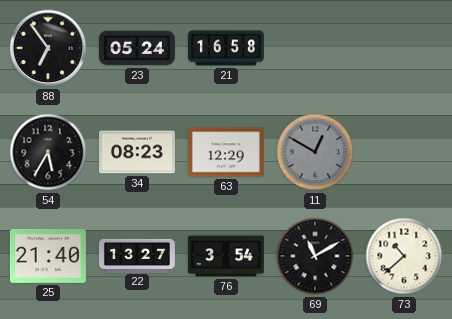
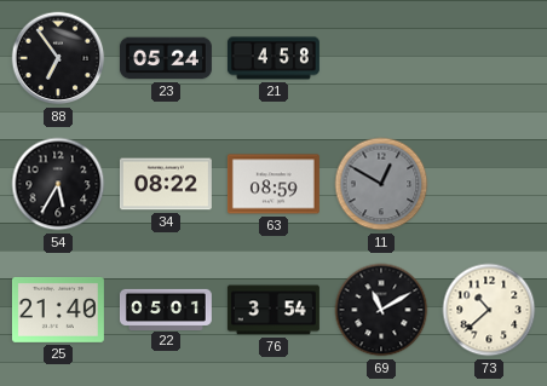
21: 16:58 -> 4:58 (273, 58)
34: 08:23 -> 08:22 (166, 184)
63: 12:29 -> 08:59 (273, 184)
22: 13:27 -> 05:01 (166, 309)
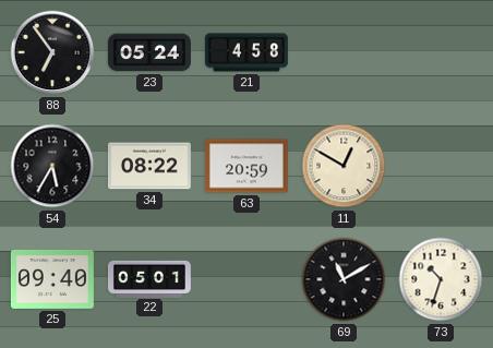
63: 08:59 -> 20:59 (246, 166)
11 dial: grey -> cream (344, 166)
25: 21:40 -> 09:40 (52, 279)
76: 3:54 -> none (273, 310)
73: 10:38 -> 10:33 (441, 279)
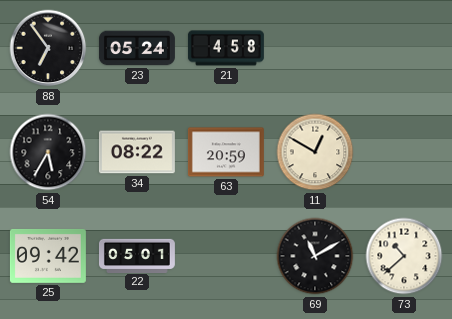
25: 09:40 -> 09:42 (48, 256)
73: 10:33 -> 10:38 (404, 256)
